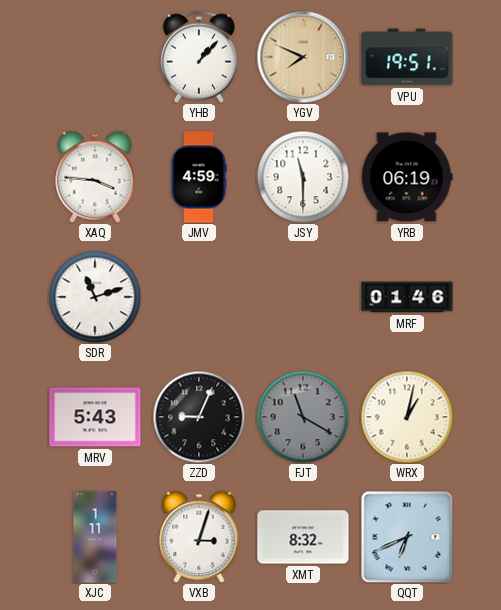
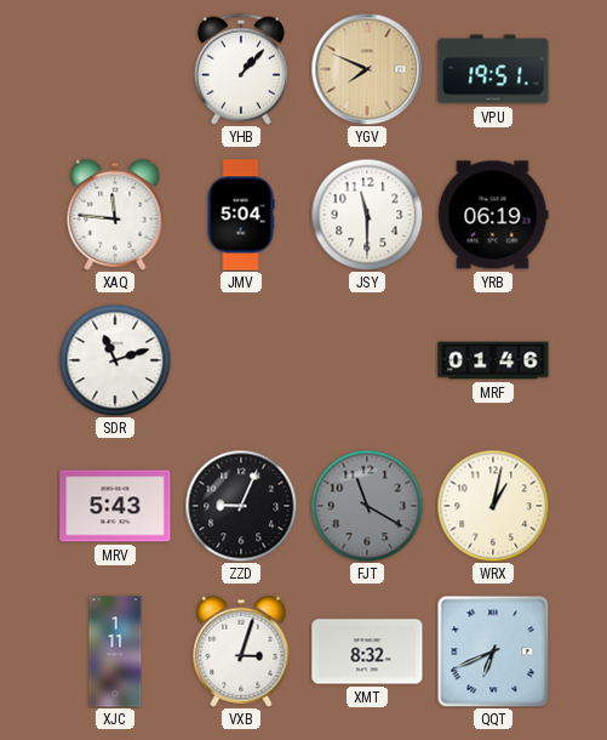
XAQ: 3:46 -> 11:46 (115, 215)
JMV: 4:59 -> 5:04 (241, 215)
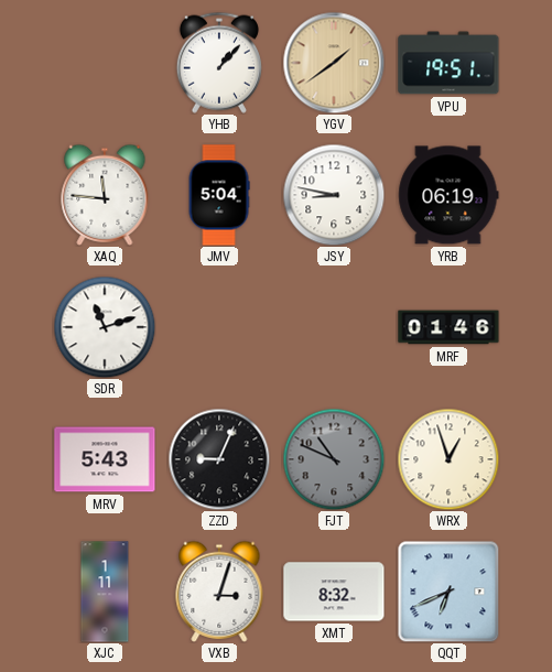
YGV: 7:49 -> 1:39 (334, 63)
JSY: 11:30 -> 8:47 (334, 195)
FJT: 11:20 -> 10:49 (334, 459)
WRX: 1:02 -> 12:57 (448, 459)
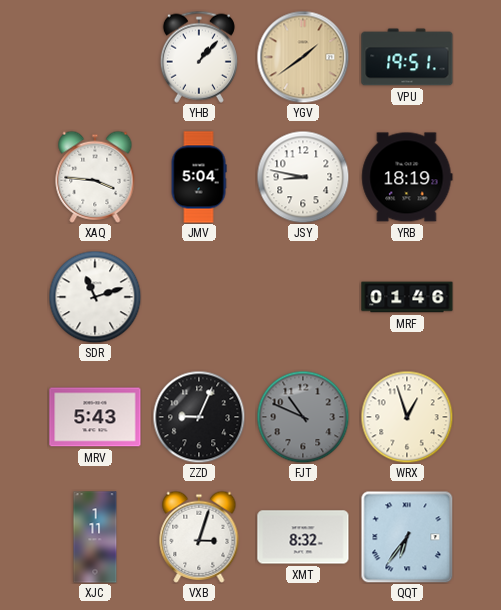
XAQ: 11:46 -> 3:46 (95, 177)
YRB: 06:19 -> 18:19 (407, 177)
QQT: 6:41 -> 6:36 (407, 537)
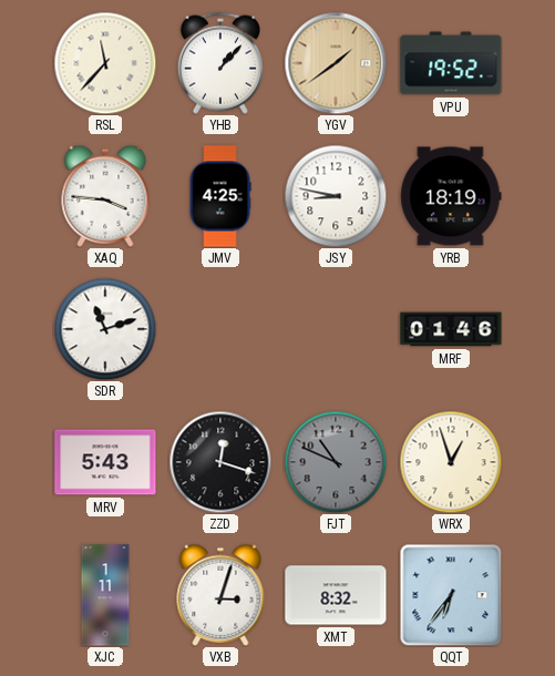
RSL: none -> 11:37 (105, 63)
VPU: 19:51 -> 19:52 (451, 63)
JMV: 5:04 -> 4:25 (220, 196)
ZZD: 9:04 -> 12:18 (220, 462)
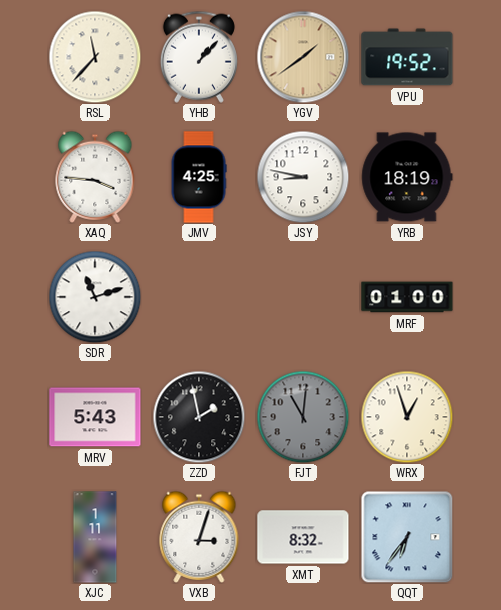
MRF: 01:46 -> 01:00 (407, 297)
ZZD: 12:18 -> 1:58 (199, 417)
FJT: 10:49 -> 11:01 (303, 417)
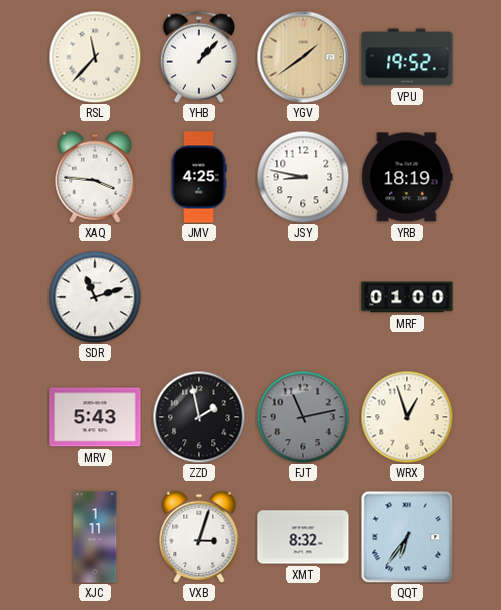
FJT: 11:01 -> 11:13 (303, 417)
